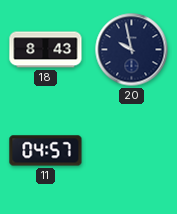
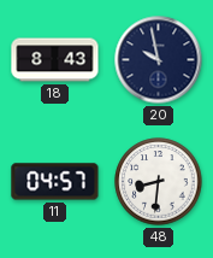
48: none -> 8:31 (159, 182)
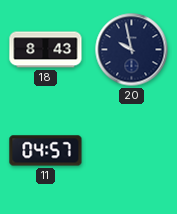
48: 8:31 -> none (159, 182)
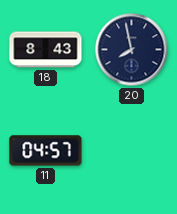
20: 9:58 -> 7:58 (132, 50)
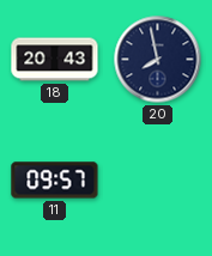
18: 8:43 -> 20:43 (55, 60)
11: 04:57 -> 09:57 (55, 181)
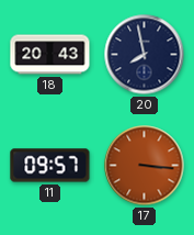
17: none -> 3:16 (145, 166)
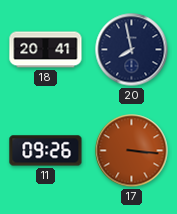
18: 20:43 -> 20:41 (46, 50)
11: 09:57 -> 09:26 (46, 151)
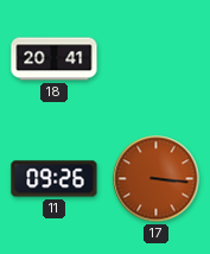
20: 7:58 -> none (132, 50)
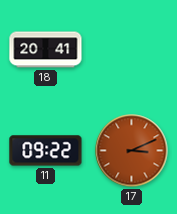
11: 09:26 -> 09:22 (46, 151)
17: 3:16 -> 3:11 (132, 151)
